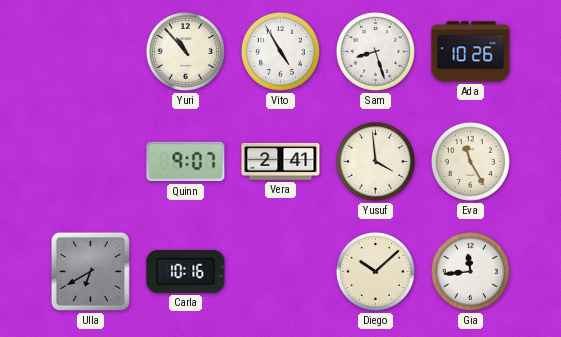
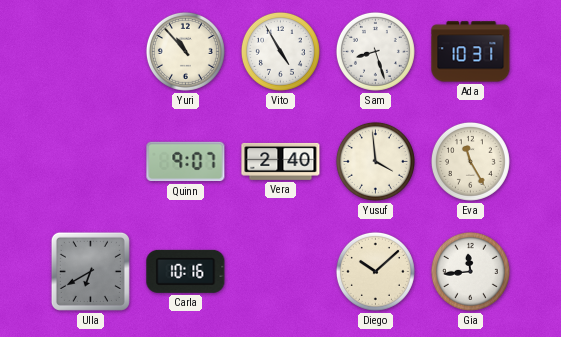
Ada: 10:26 -> 10:31 (471, 52)
Vera: 2:41 -> 2:40 (281, 161)
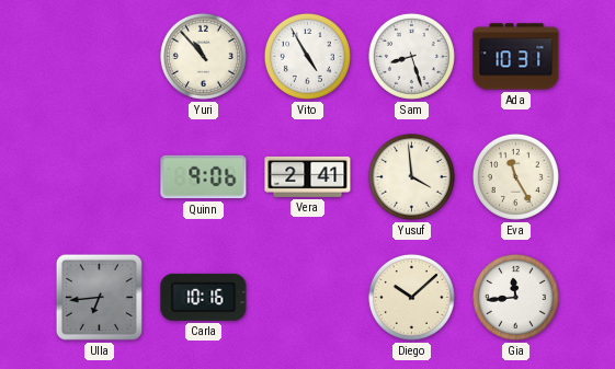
Quinn: 9:07 -> 9:06 (204, 177)
Vera: 2:40 -> 2:41 (308, 176)
Ulla: 6:40 -> 6:44 (99, 297)
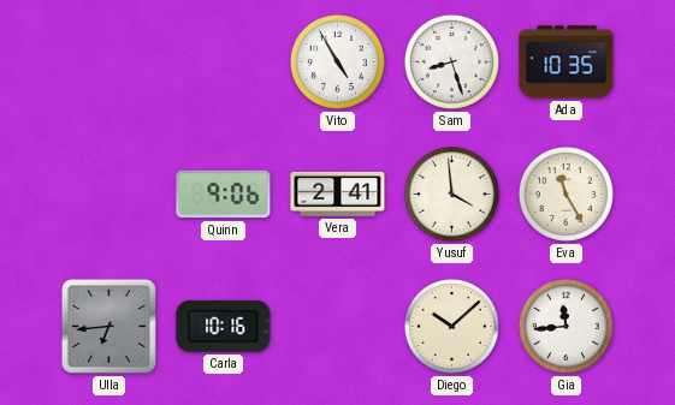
Yuri: 10:53 -> none (203, 56)
Ada: 10:31 -> 10:35 (567, 62)
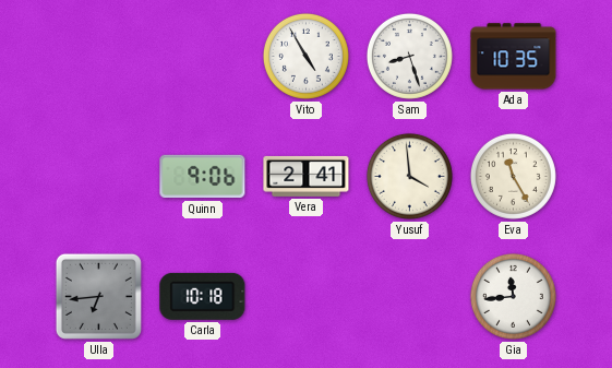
Carla: 10:16 -> 10:18 (203, 296)
Diego: 10:08 -> none (451, 326)
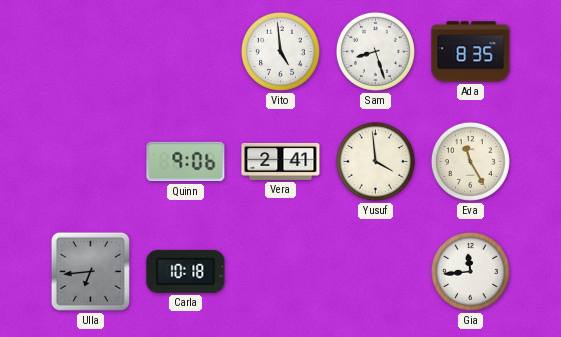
Vito: 4:55 -> 4:59 (280, 51)
Ada: 10:35 -> 8:35 (471, 52)
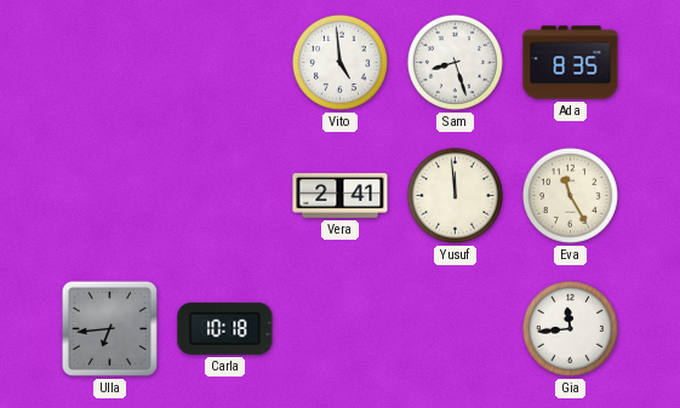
Quinn: 9:06 -> none (186, 162)
Yusuf: 3:59 -> 11:59 (455, 195)
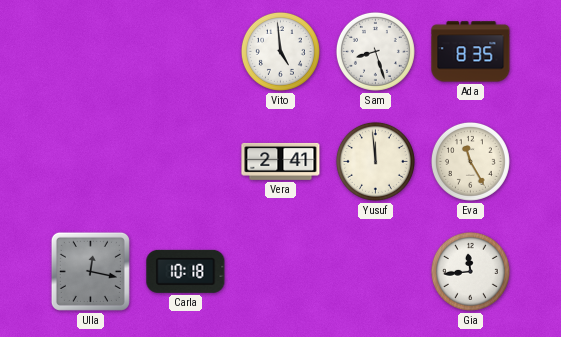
Ulla: 6:44 -> 12:17 (90, 271)
